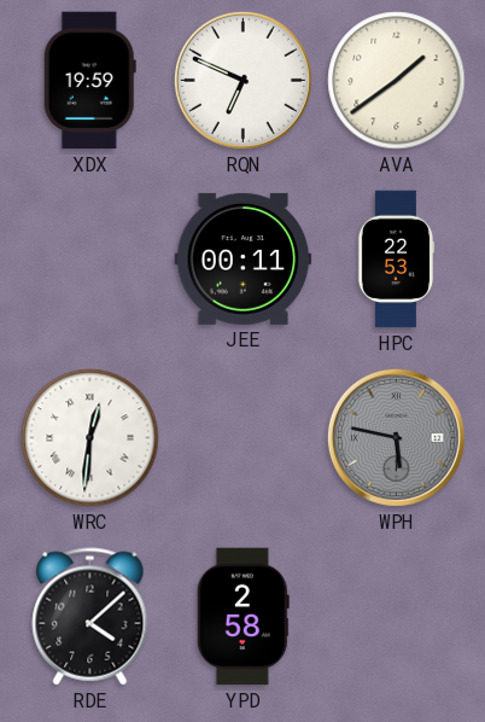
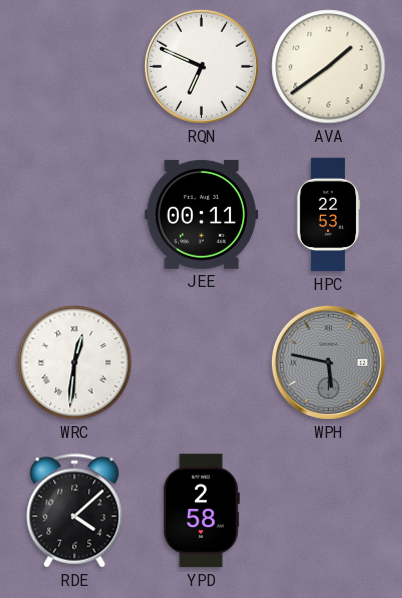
XDX: 19:59 -> none (89, 81)
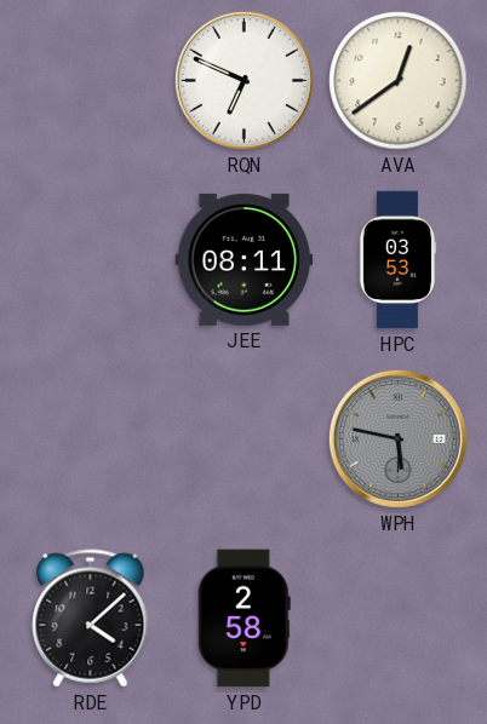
AVA: 1:39 -> 12:39 (399, 81)
JEE: 00:11 -> 08:11 (245, 259)
HPC: 22:53 -> 03:53 (397, 260)
WRC: 12:31 -> none (75, 363)
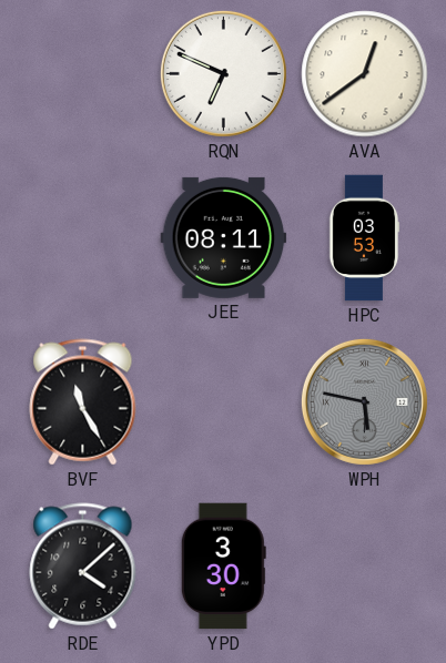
BVF: none -> 11:25 (83, 402)
YPD: 2:58 -> 3:30 (223, 567)
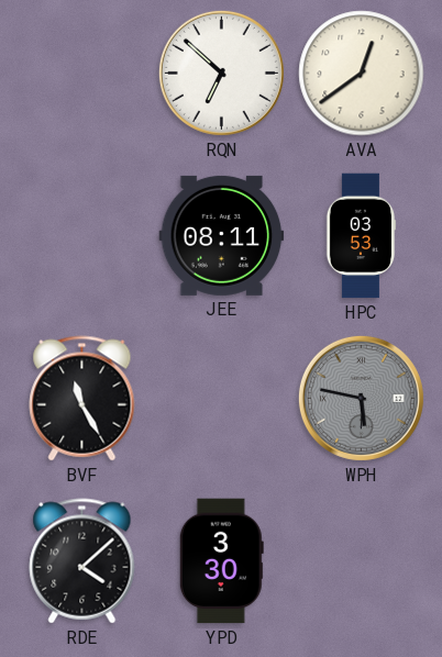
RQN: 6:49 -> 6:52 (221, 73)
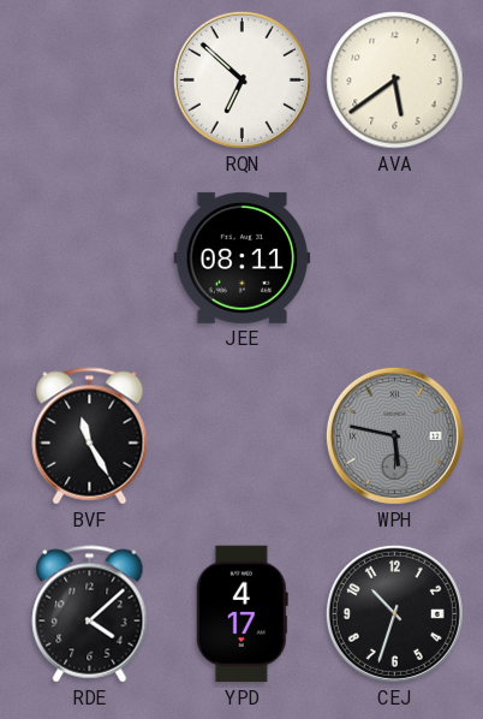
AVA: 12:39 -> 5:39 (395, 81)
HPC: 03:53 -> none (361, 236)
YPD: 3:30 -> 4:17 (241, 614)
CEJ: none -> 10:33 (394, 613)
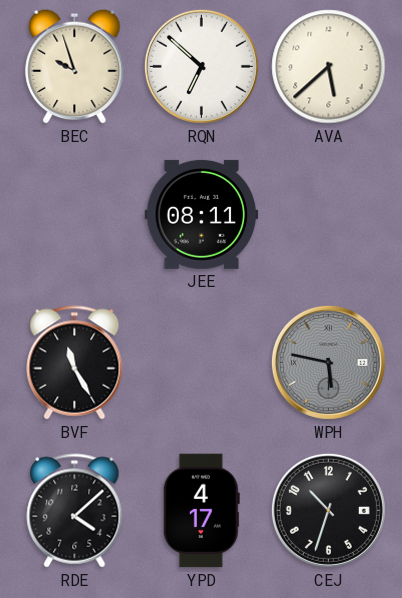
BEC: none -> 9:57 (75, 66)
AVA: 5:39 -> 5:38 (329, 67)
